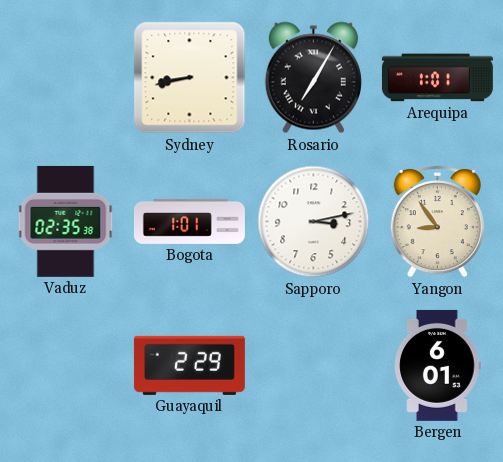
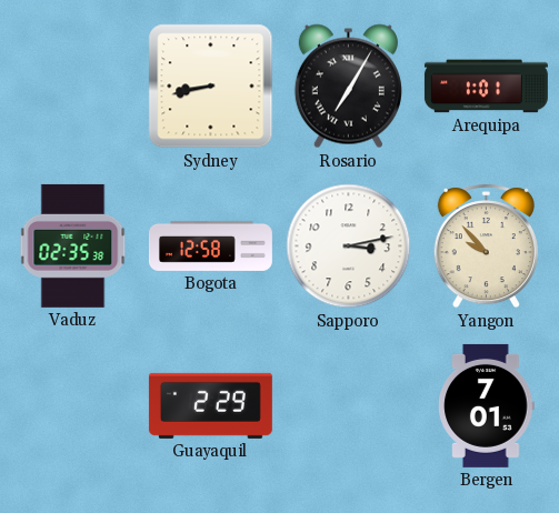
Bogota: 1:01 -> 12:58 (210, 245)
Yangon: 8:54 -> 9:53 (486, 247)
Bergen: 6:01 -> 7:01 (487, 405)
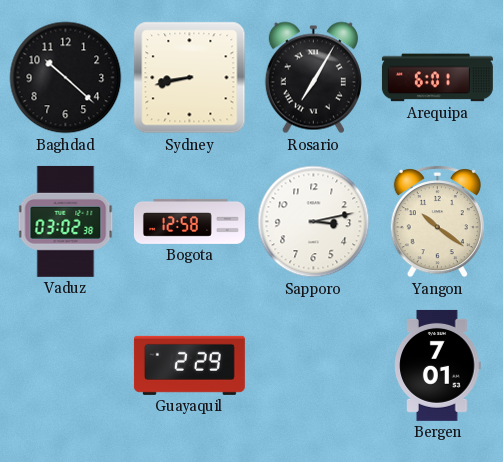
Baghdad: none -> 10:22 (66, 78)
Arequipa: 1:01 -> 6:01 (437, 78)
Vaduz: 02:35 -> 03:02 (66, 221)
Yangon: 9:53 -> 10:21 (437, 222)
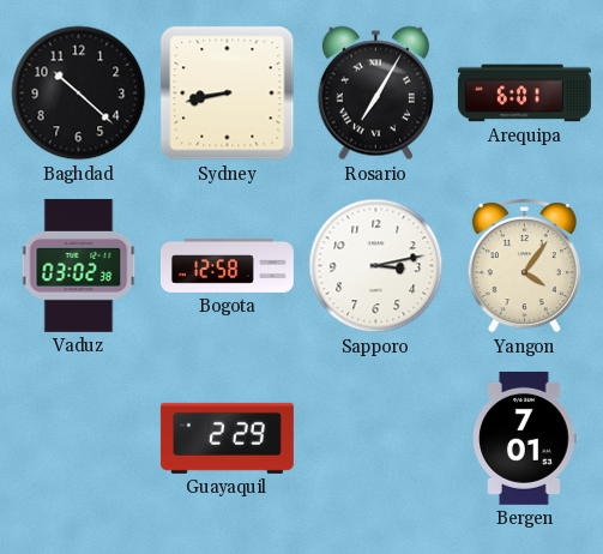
Yangon: 10:21 -> 4:06 (524, 266)
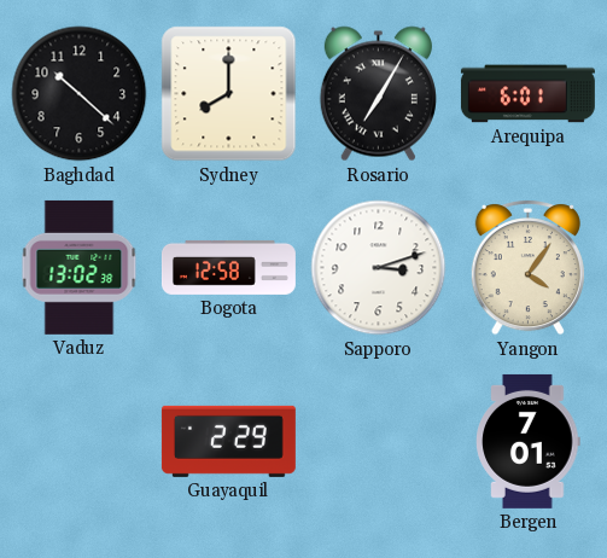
Sydney: 8:43 -> 8:00 (229, 94)
Vaduz: 03:02 -> 13:02 (80, 267)
Sapporo: 3:13 -> 3:12 (379, 268)
